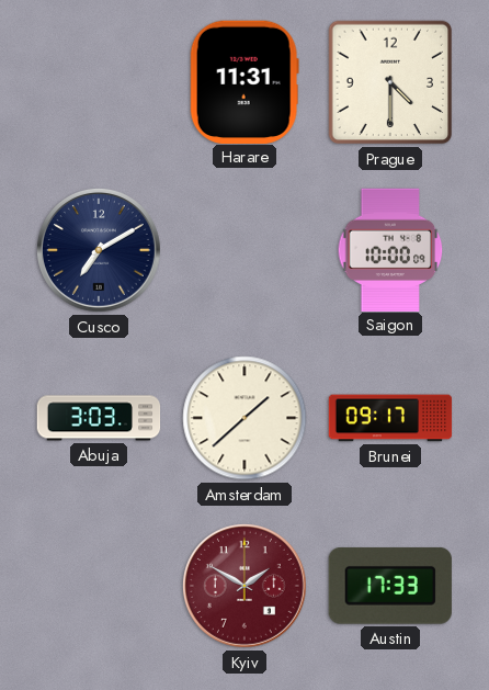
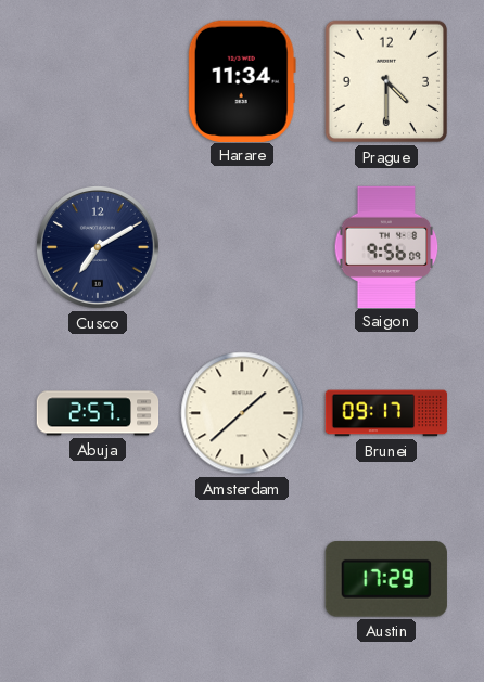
Harare: 11:31 -> 11:34 (242, 80)
Saigon: 10:00 -> 9:56 (386, 246)
Abuja: 3:03 -> 2:57 (98, 413)
Kyiv: 1:50 -> none (244, 586)
Austin: 17:33 -> 17:29 (386, 579)
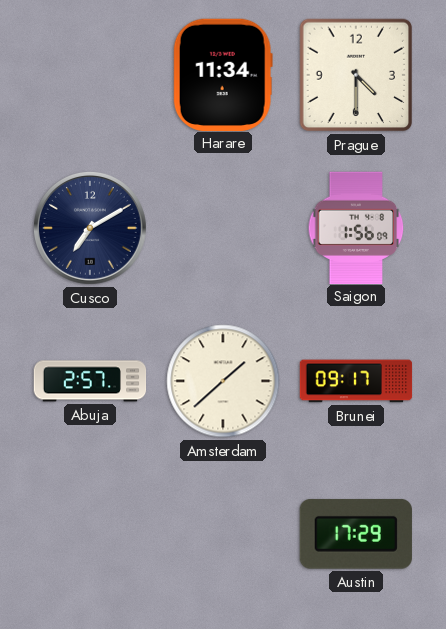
Saigon: 9:56 -> 1:56 (356, 227)
